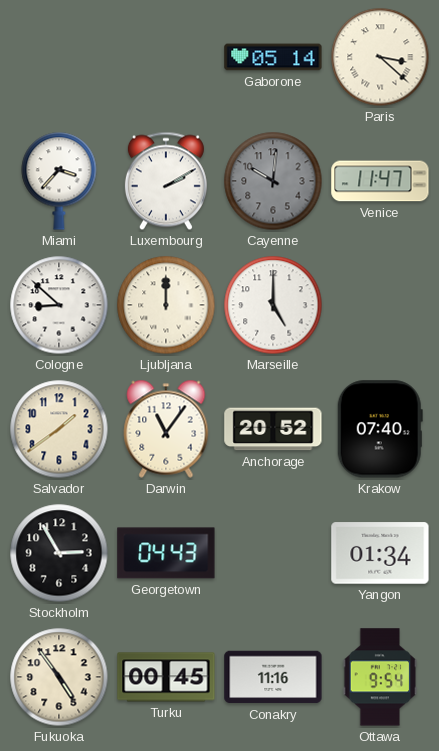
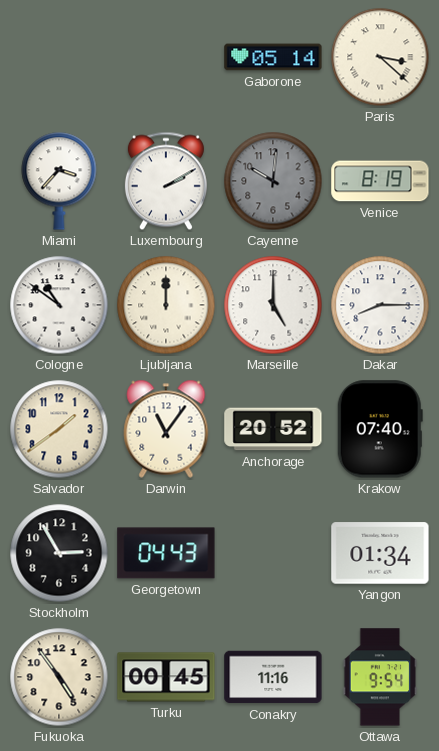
Venice: 11:47 -> 8:19 (380, 181)
Cologne: 8:52 -> 10:51 (59, 305)
Dakar: none -> 8:15 (380, 305)
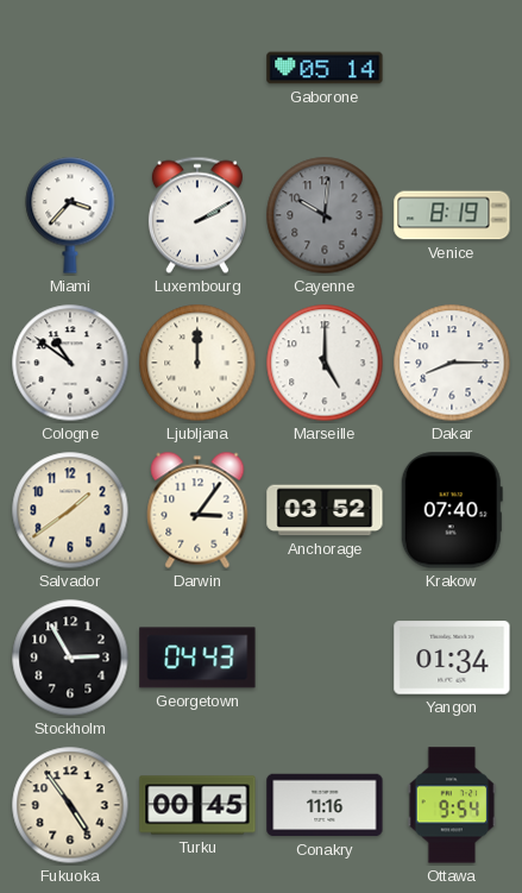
Paris: 3:22 -> none (380, 57)
Darwin: 11:06 -> 3:06 (197, 510)
Anchorage: 20:52 -> 03:52 (325, 510)
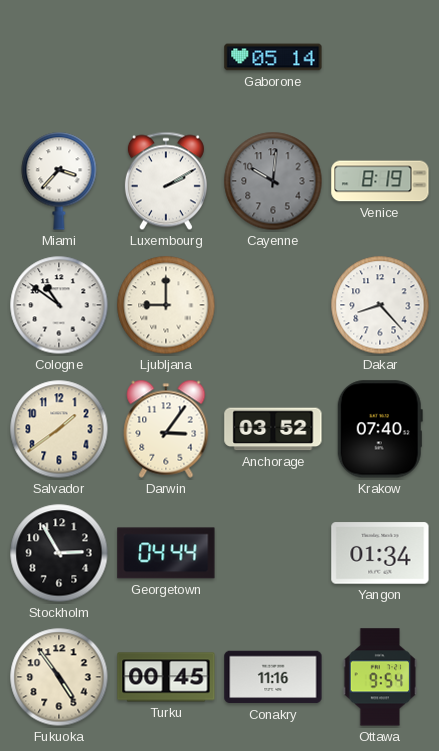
Ljubljana: 12:00 -> 9:00 (166, 305)
Marseille: 5:00 -> none (325, 363)
Dakar: 8:15 -> 8:23 (380, 305)
Georgetown: 04:43 -> 04:44 (166, 553)
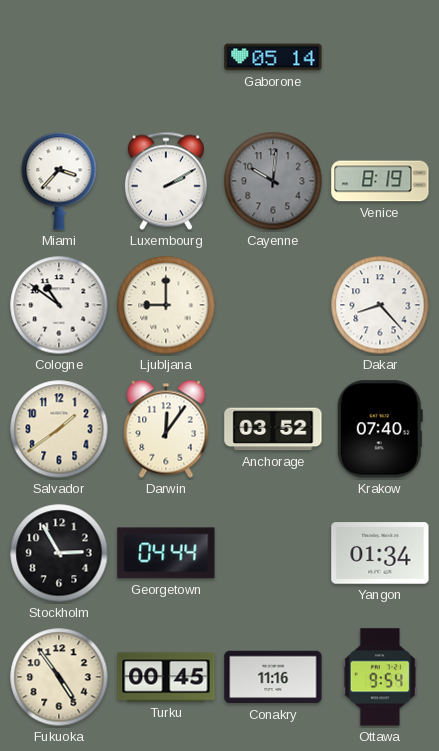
Darwin: 3:06 -> 12:06 (166, 429)
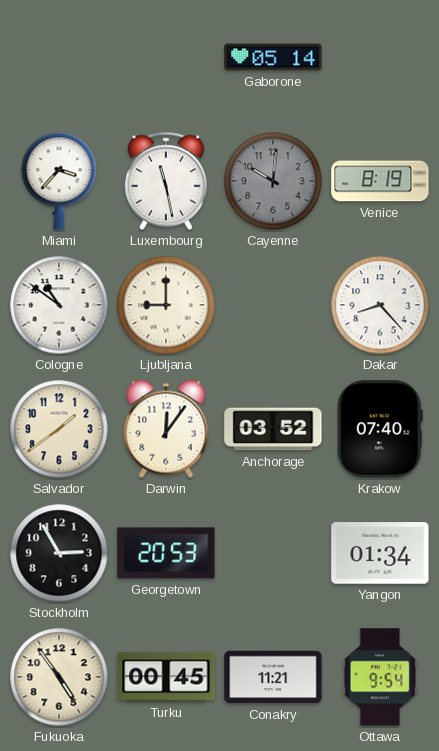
Luxembourg: 2:10 -> 11:28 (166, 181)
Georgetown: 04:44 -> 20:53 (166, 553)
Conakry: 11:16 -> 11:21 (273, 677)
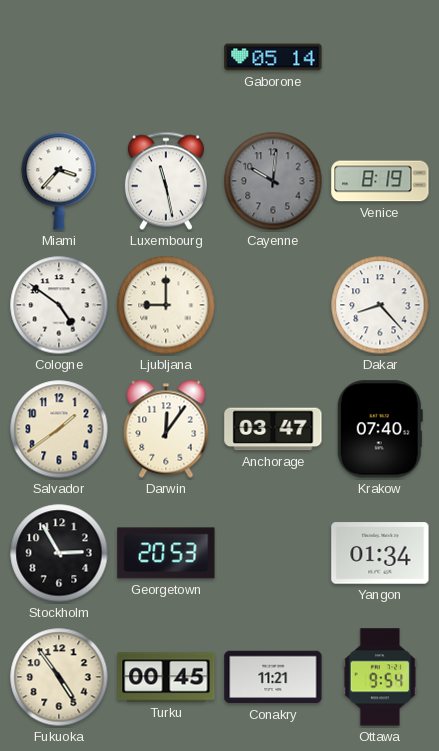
Cologne: 10:51 -> 4:51 (59, 305)
Anchorage: 03:52 -> 03:47 (273, 429)
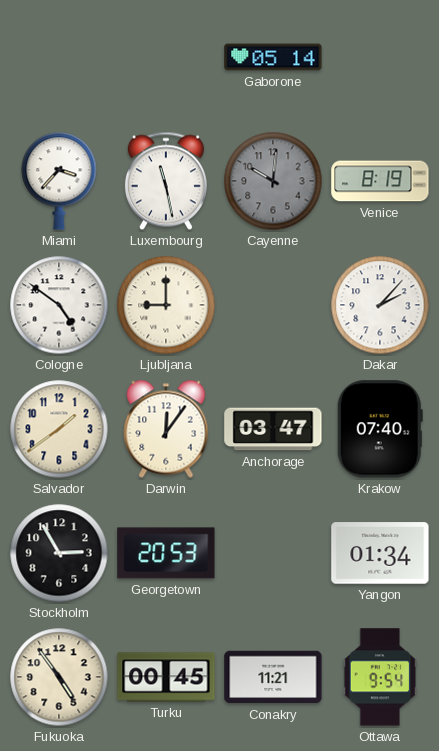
Dakar: 8:23 -> 2:07 (380, 305)
